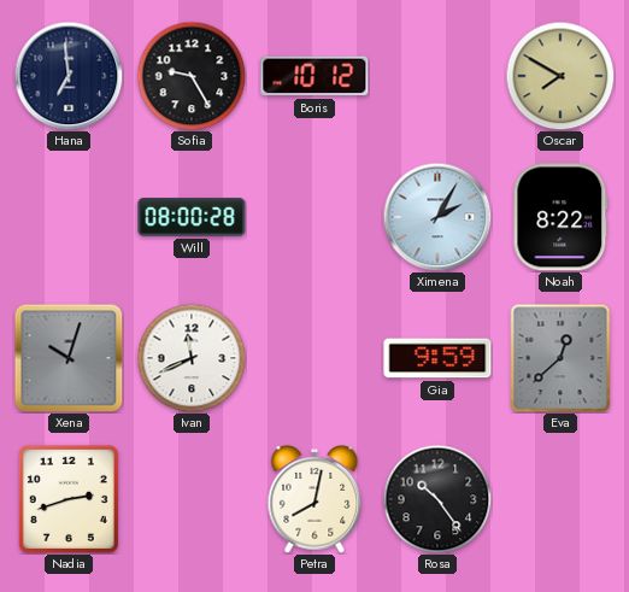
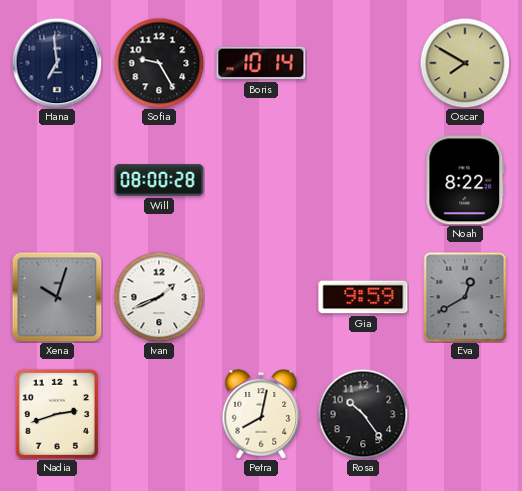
Boris: 10:12 -> 10:14 (261, 63)
Ximena: 2:05 -> none (437, 217)
Ivan: 11:41 -> 1:41 (159, 297)
Eva: 12:38 -> 12:40 (465, 297)
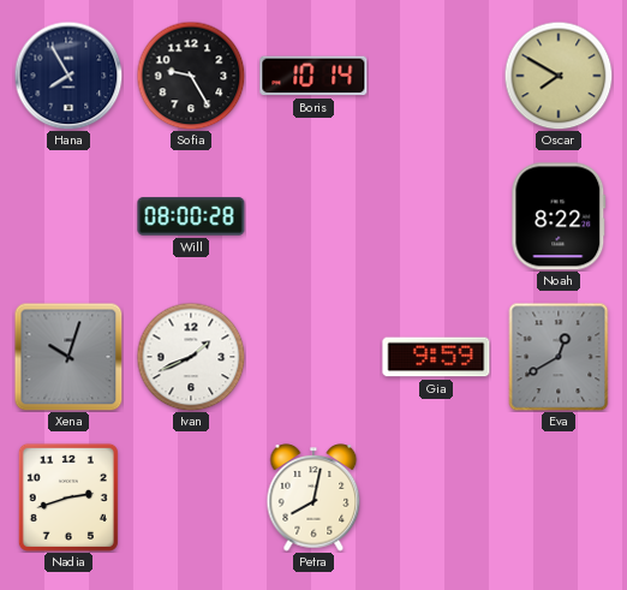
Hana: 6:59 -> 7:55 (68, 76)
Rosa: 10:24 -> none (363, 414)
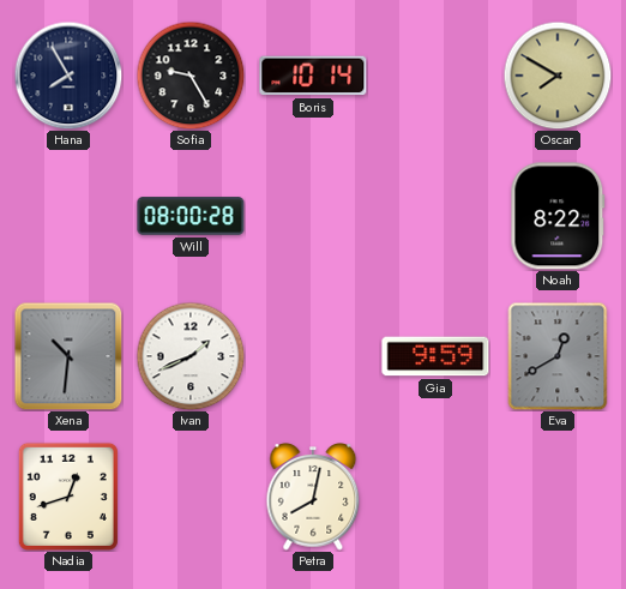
Xena: 10:03 -> 10:31 (68, 356)
Nadia: 2:42 -> 12:42 (68, 497)
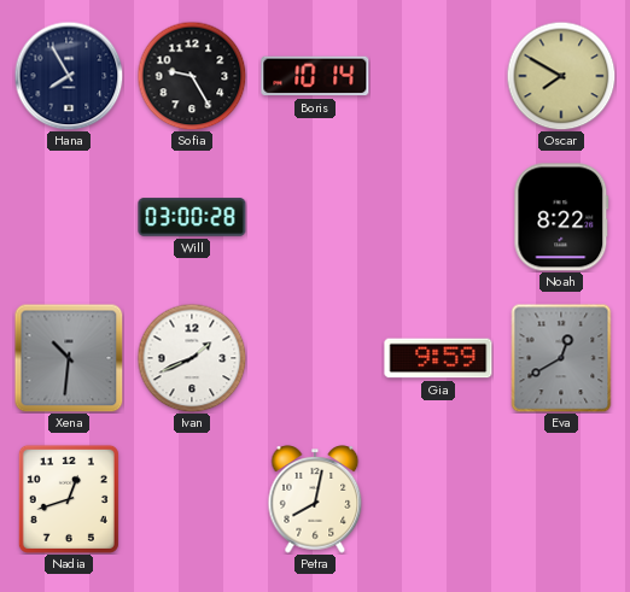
Will: 08:00 -> 03:00 (192, 217)
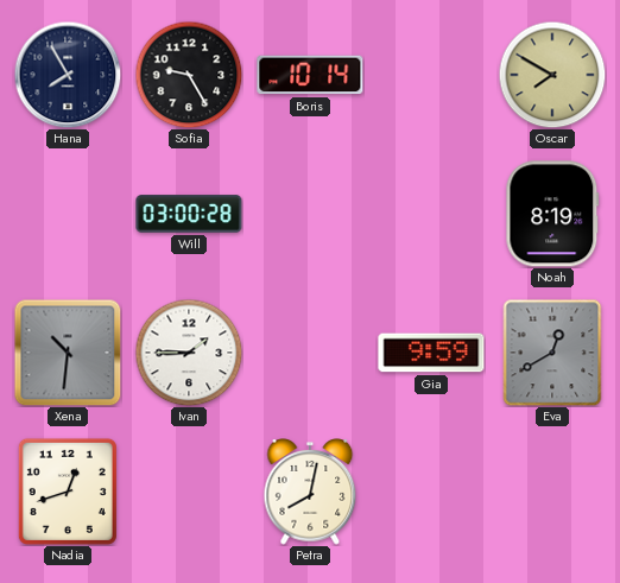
Noah: 8:22 -> 8:19 (552, 214)
Ivan: 1:41 -> 1:45 (189, 353)
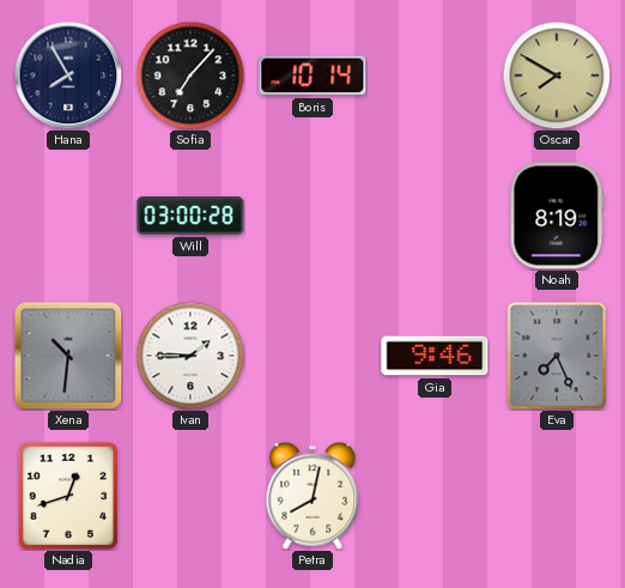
Sofia: 9:25 -> 7:07 (190, 75)
Gia: 9:59 -> 9:46 (435, 356)
Eva: 12:40 -> 7:26 (557, 356)
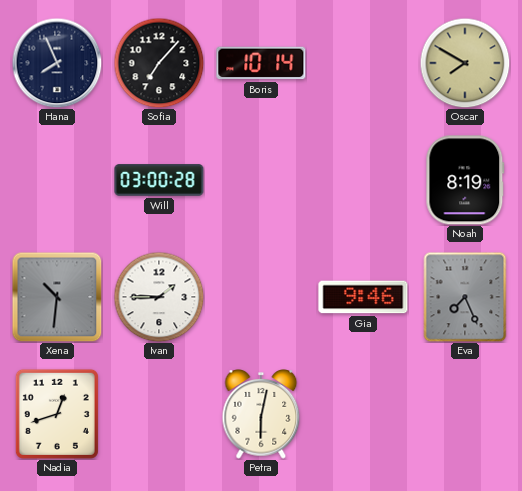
Hana: 7:55 -> 7:56 (57, 63)
Petra: 8:02 -> 6:02 (261, 414)
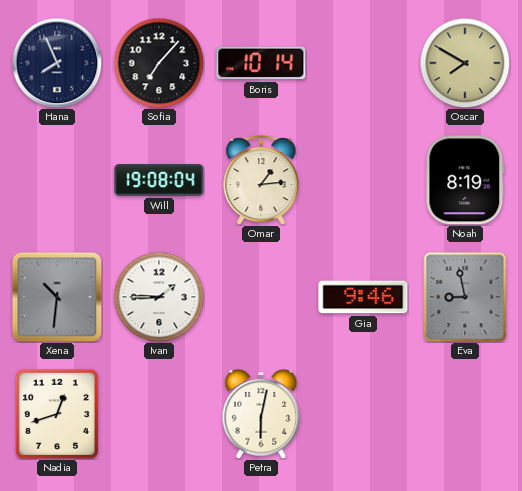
Will: 03:00 -> 19:08 (159, 180)
Omar: none -> 1:14 (261, 180)
Eva: 7:26 -> 8:58 (465, 297)
